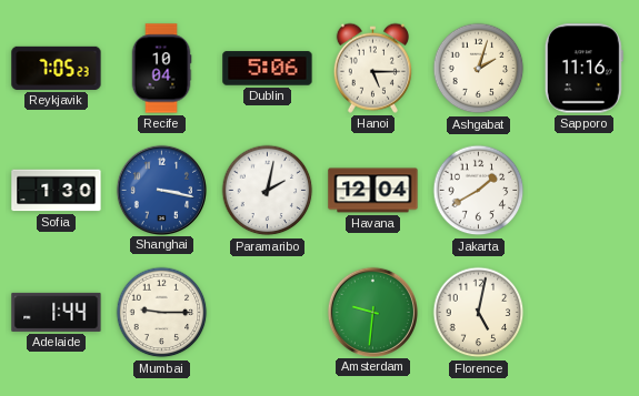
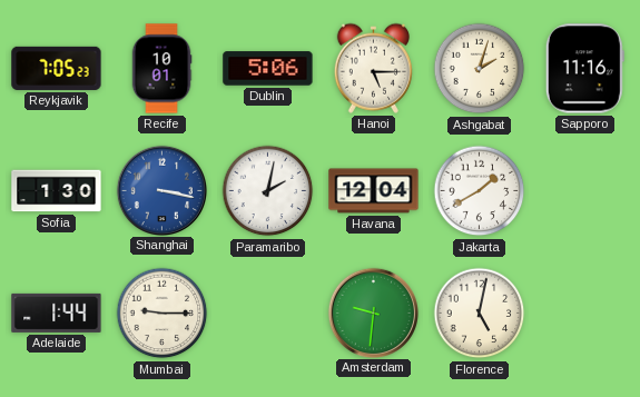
Recife: 10:04 -> 10:01 (161, 69)
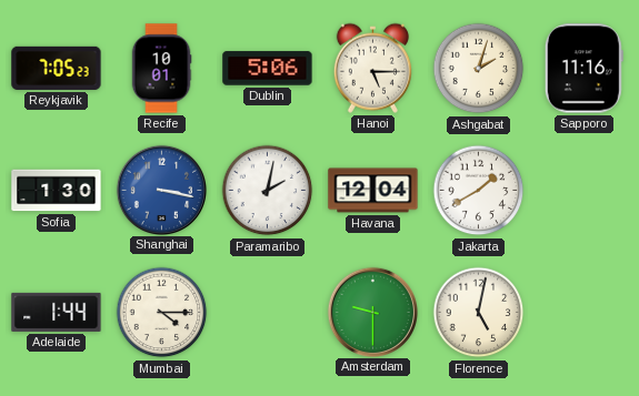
Mumbai: 9:15 -> 4:15 (162, 313)
Amsterdam: 9:31 -> 9:30 (372, 312)
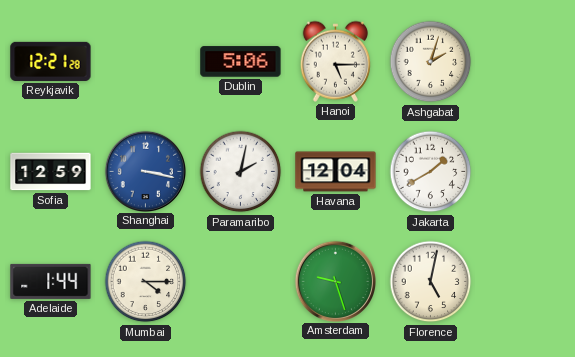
Reykjavik: 7:05 -> 12:21 (51, 61)
Recife: 10:01 -> none (161, 69)
Sapporo: 11:16 -> none (583, 69)
Sofia: 1:30 -> 12:59 (51, 172)
Amsterdam: 9:30 -> 9:27 (335, 281)
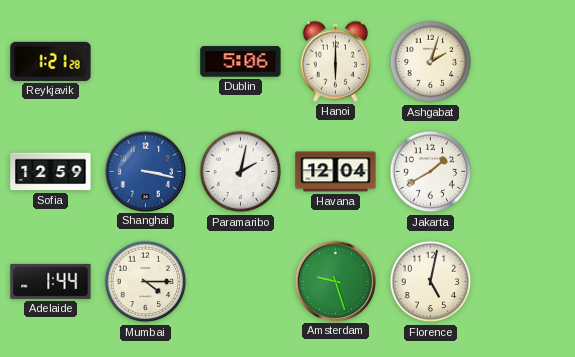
Reykjavik: 12:21 -> 1:21 (51, 61)
Hanoi: 5:15 -> 6:00 (335, 61)
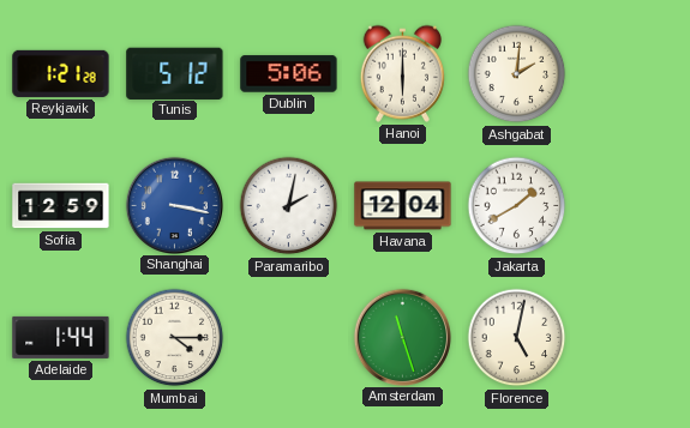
Tunis: none -> 5:12 (175, 73)
Ashgabat: 2:03 -> 2:01 (517, 74)
Amsterdam: 9:27 -> 11:27 (402, 337)
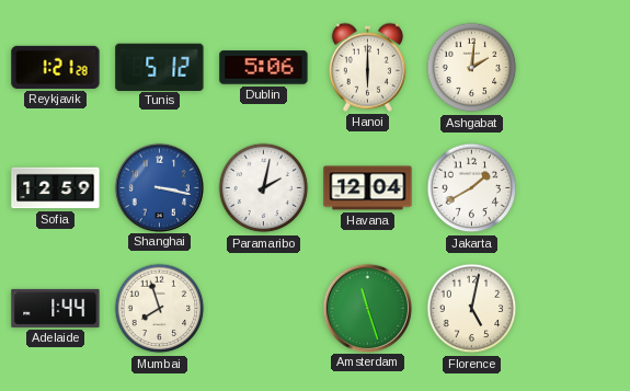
Mumbai: 4:15 -> 7:57 (160, 309)
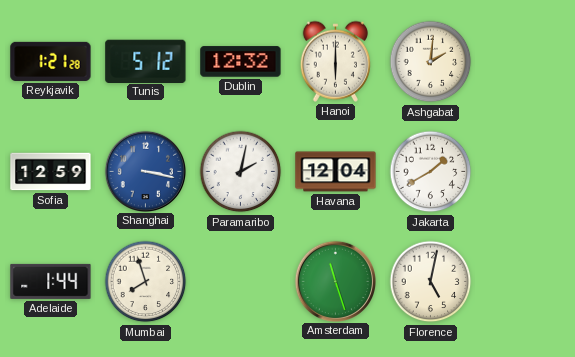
Dublin: 5:06 -> 12:32 (241, 62)
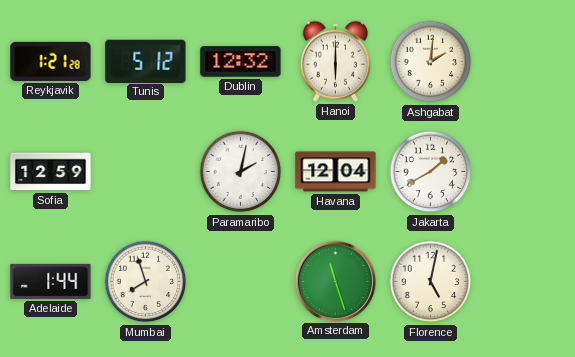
Shanghai: 3:17 -> none (145, 171)
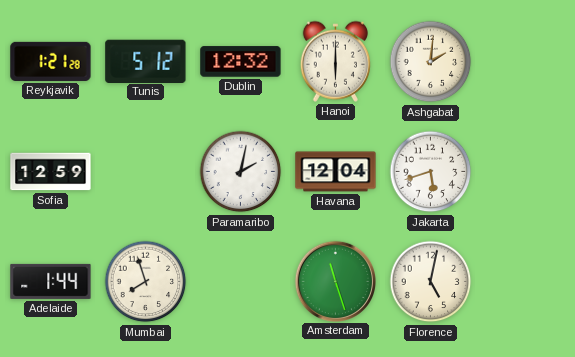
Jakarta: 1:40 -> 5:42 (431, 172)
